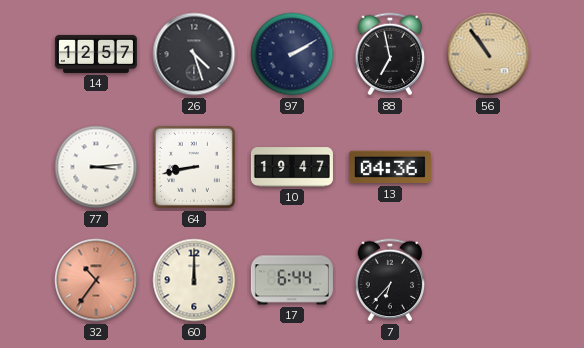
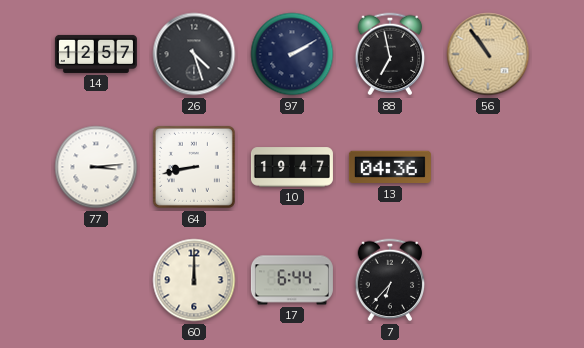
32: 10:36 -> none (96, 280)
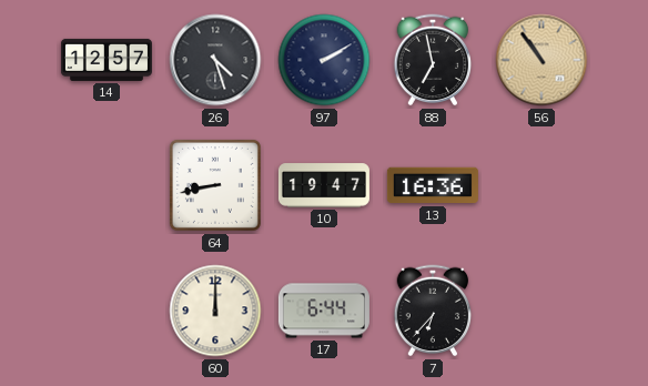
77: 3:14 -> none (96, 167)
13: 04:36 -> 16:36 (433, 185)
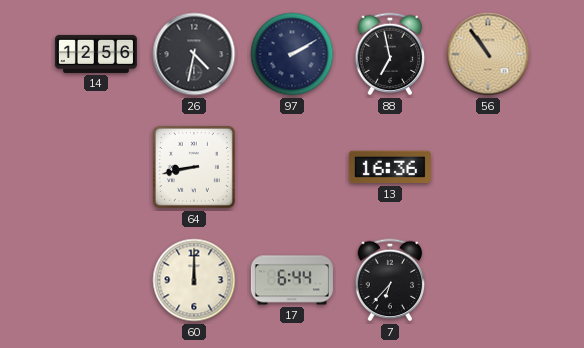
14: 12:57 -> 12:56 (96, 54)
26: 4:27 -> 4:32 (194, 54)
10: 19:47 -> none (324, 185)
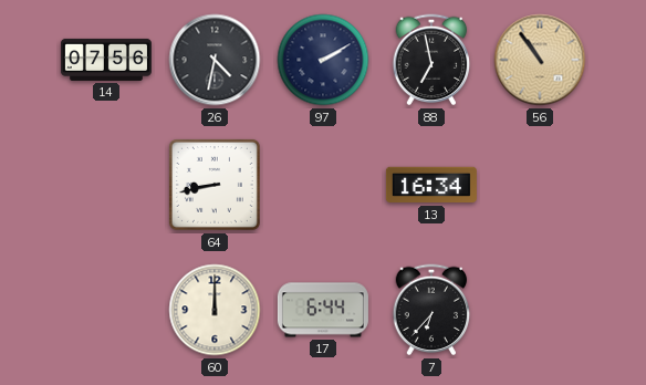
14: 12:56 -> 07:56 (106, 60)
13: 16:36 -> 16:34 (431, 185)
